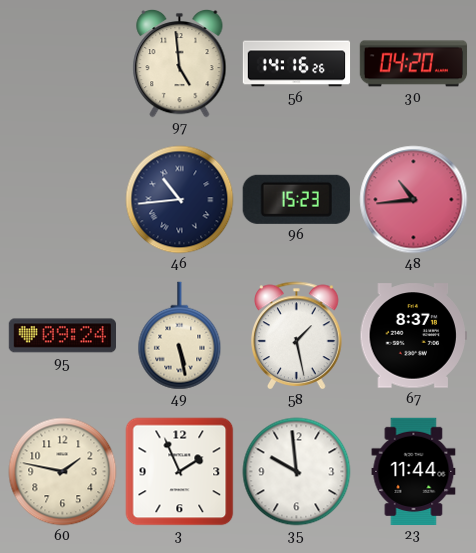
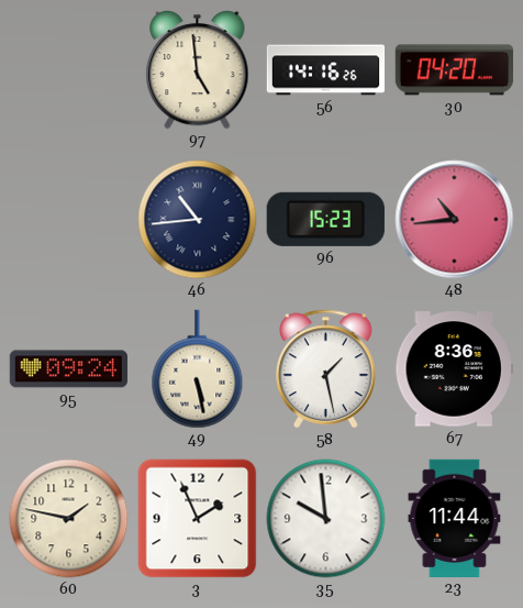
67: 8:37 -> 8:36 (454, 369)
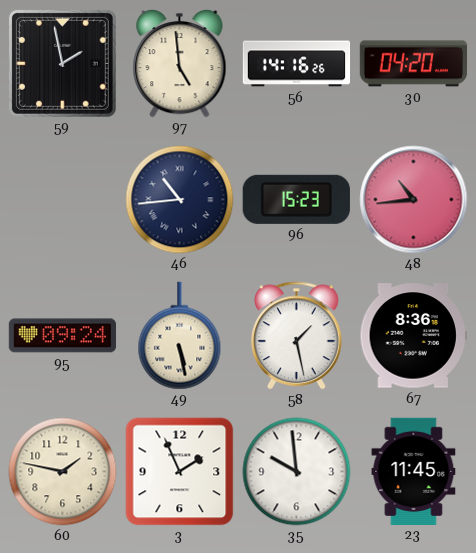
59: none -> 1:58 (62, 63)
23: 11:44 -> 11:45 (414, 471)
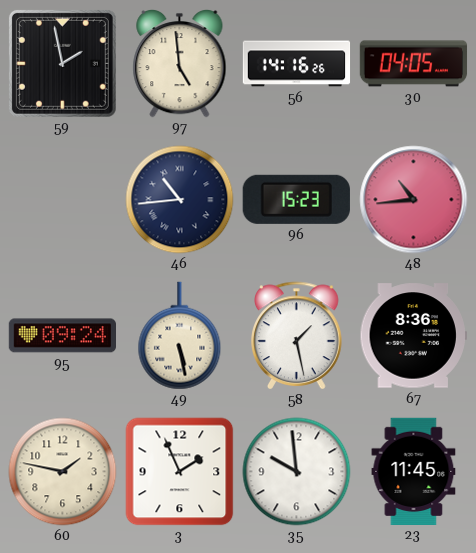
30: 04:20 -> 04:05 (414, 64)
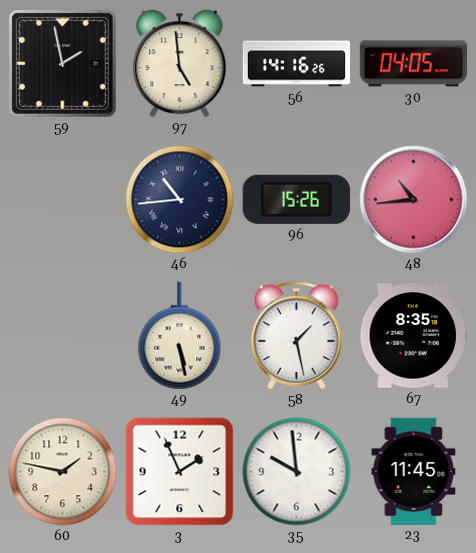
96: 15:23 -> 15:26 (296, 199)
95: 09:24 -> none (62, 336)
67: 8:36 -> 8:35 (413, 336)
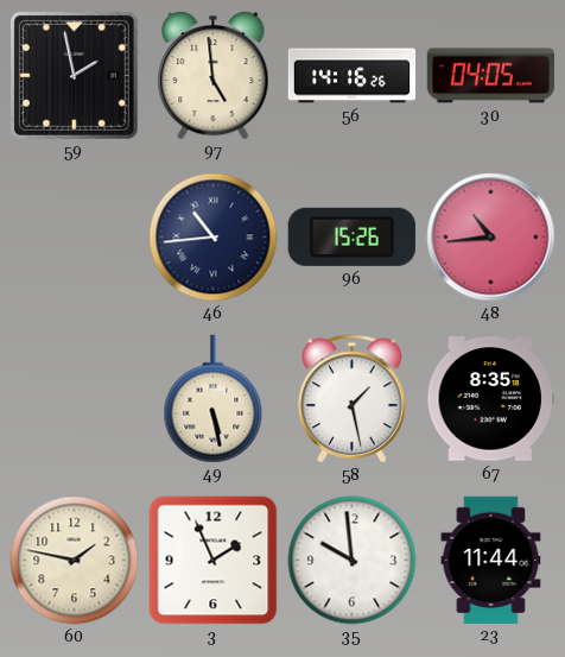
23: 11:45 -> 11:44 (491, 560)
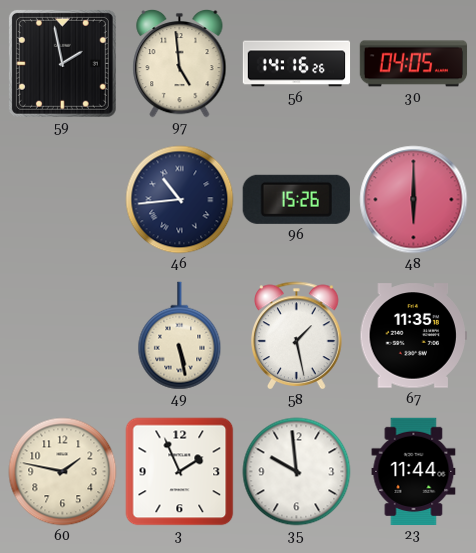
48: 10:44 -> 6:00 (414, 200)
67: 8:35 -> 11:35 (413, 336)
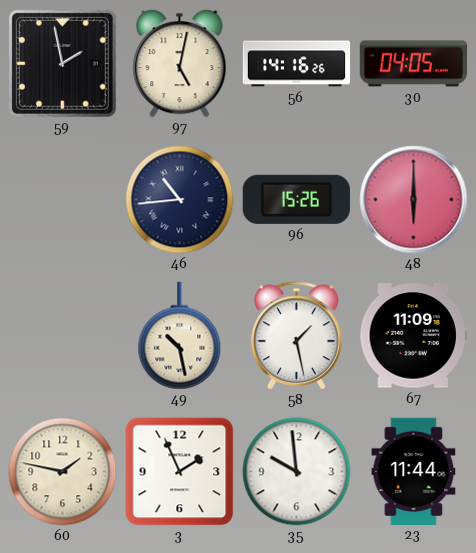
97: 4:59 -> 5:02 (180, 63)
49: 5:28 -> 10:28 (180, 336)
67: 11:35 -> 11:09 (413, 336)
